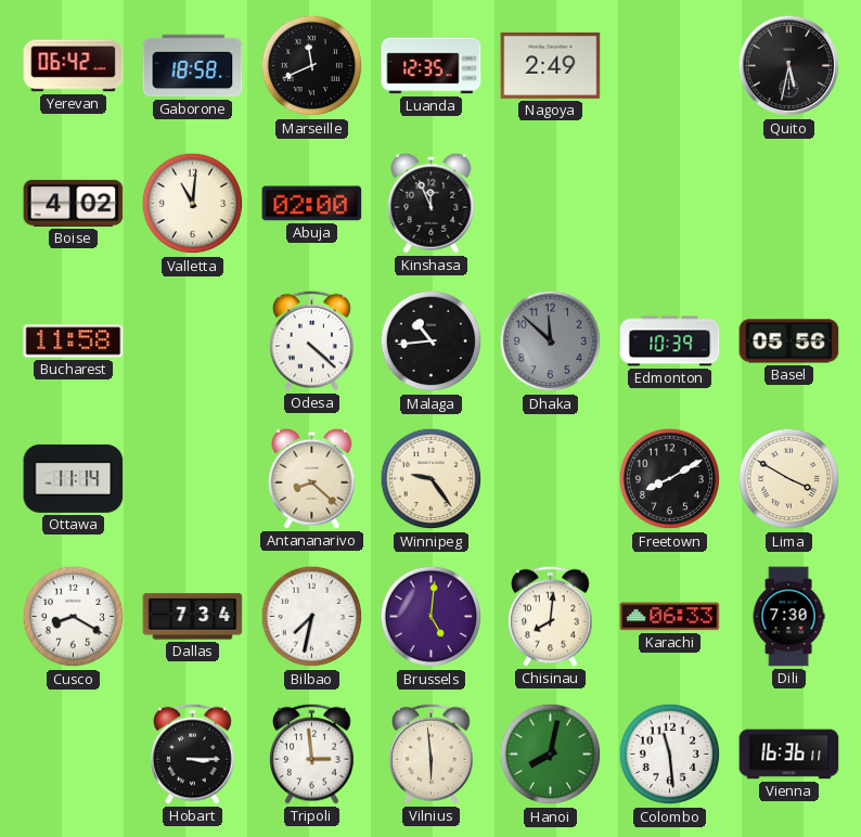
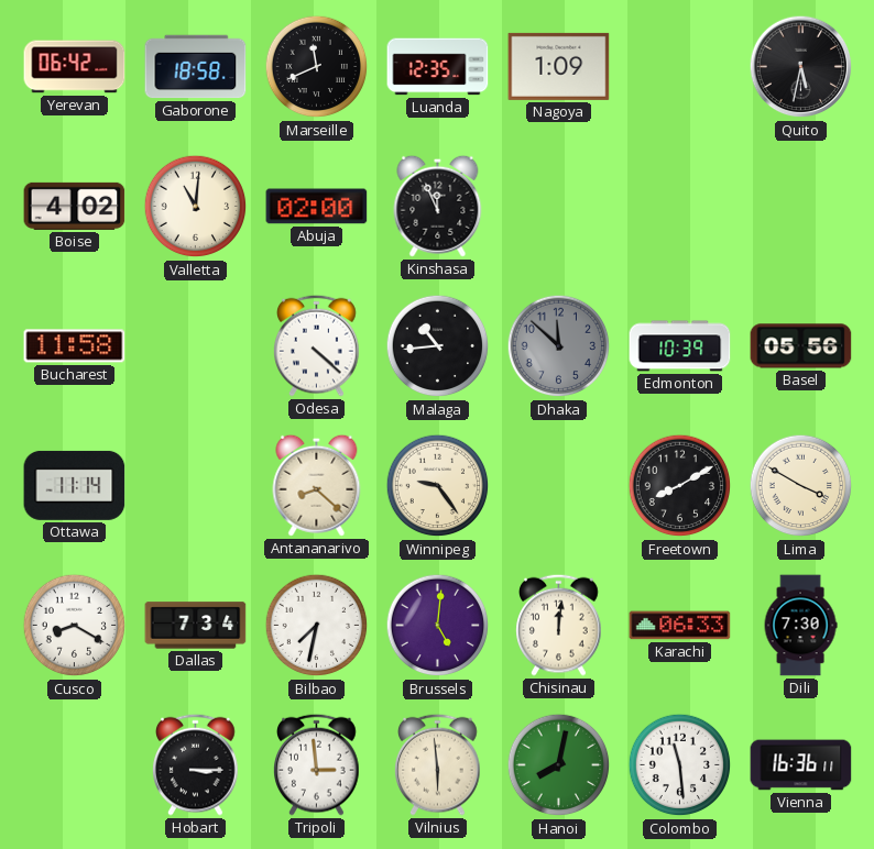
Nagoya: 2:49 -> 1:09 (559, 66)
Chisinau: 8:01 -> 12:01 (559, 625)
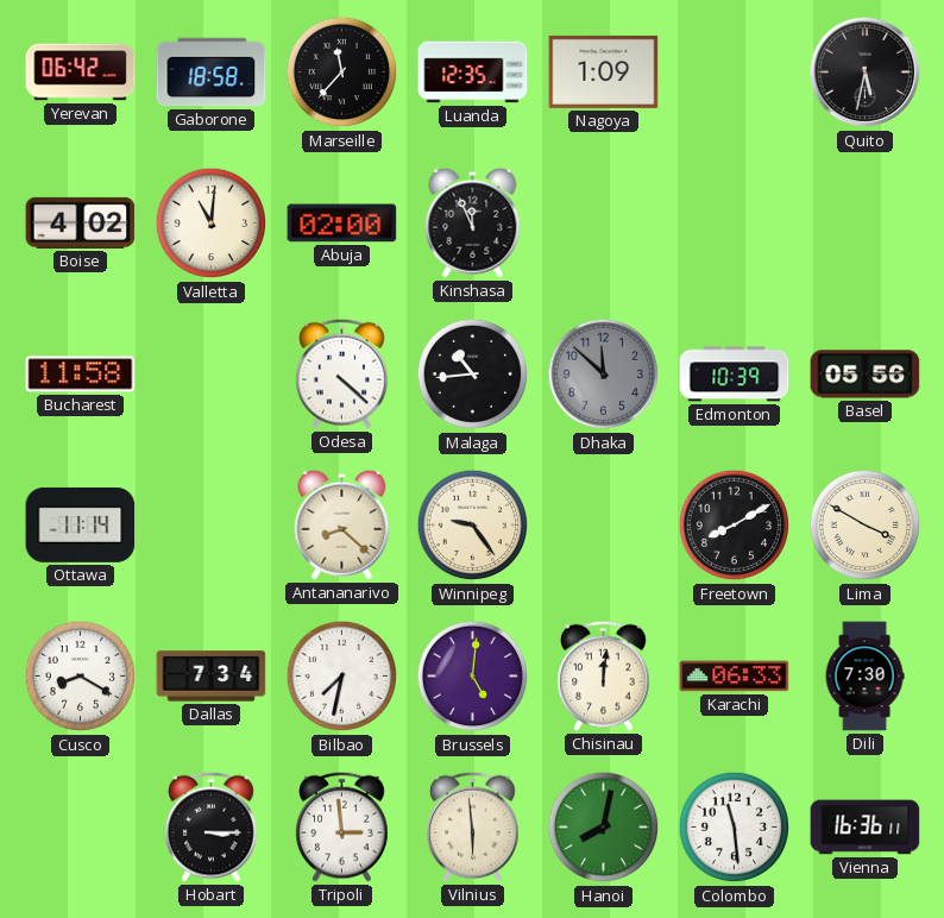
Marseille: 11:41 -> 11:37 (342, 73)
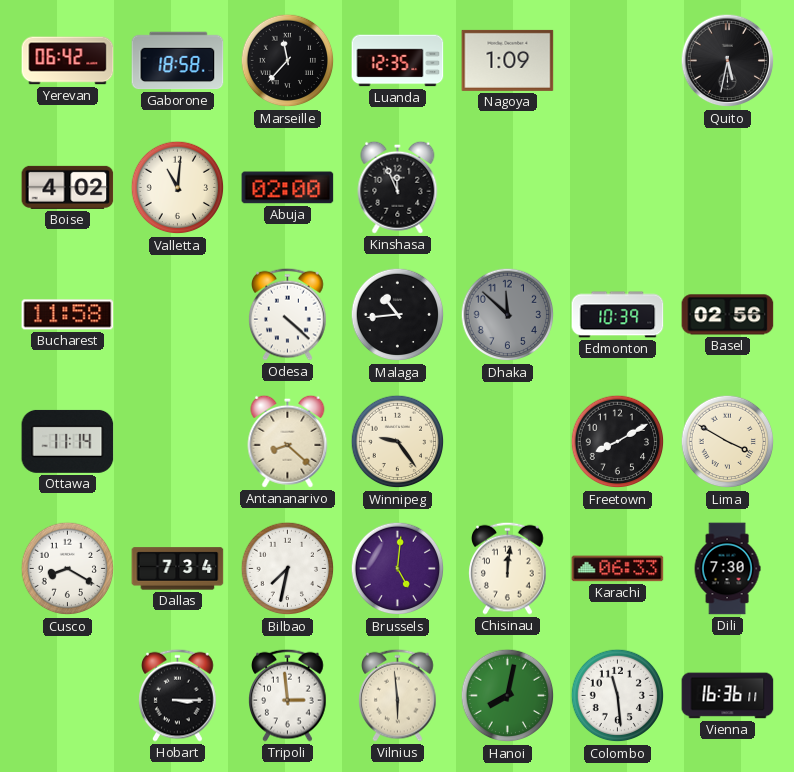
Basel: 05:56 -> 02:56 (728, 315)
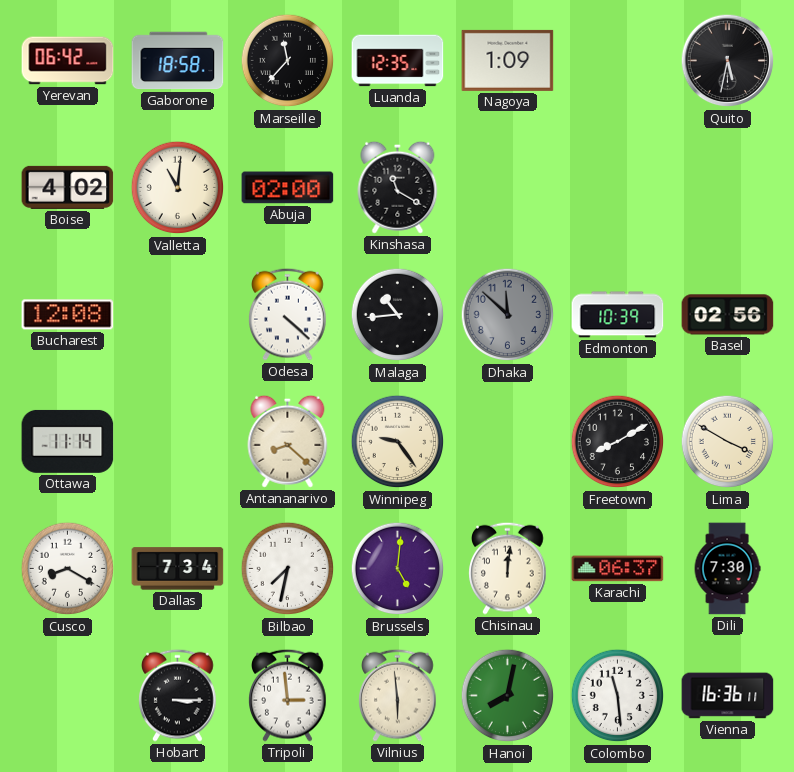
Kinshasa: 11:56 -> 11:20 (398, 187)
Bucharest: 11:58 -> 12:08 (68, 315)
Karachi: 06:33 -> 06:37 (618, 569)
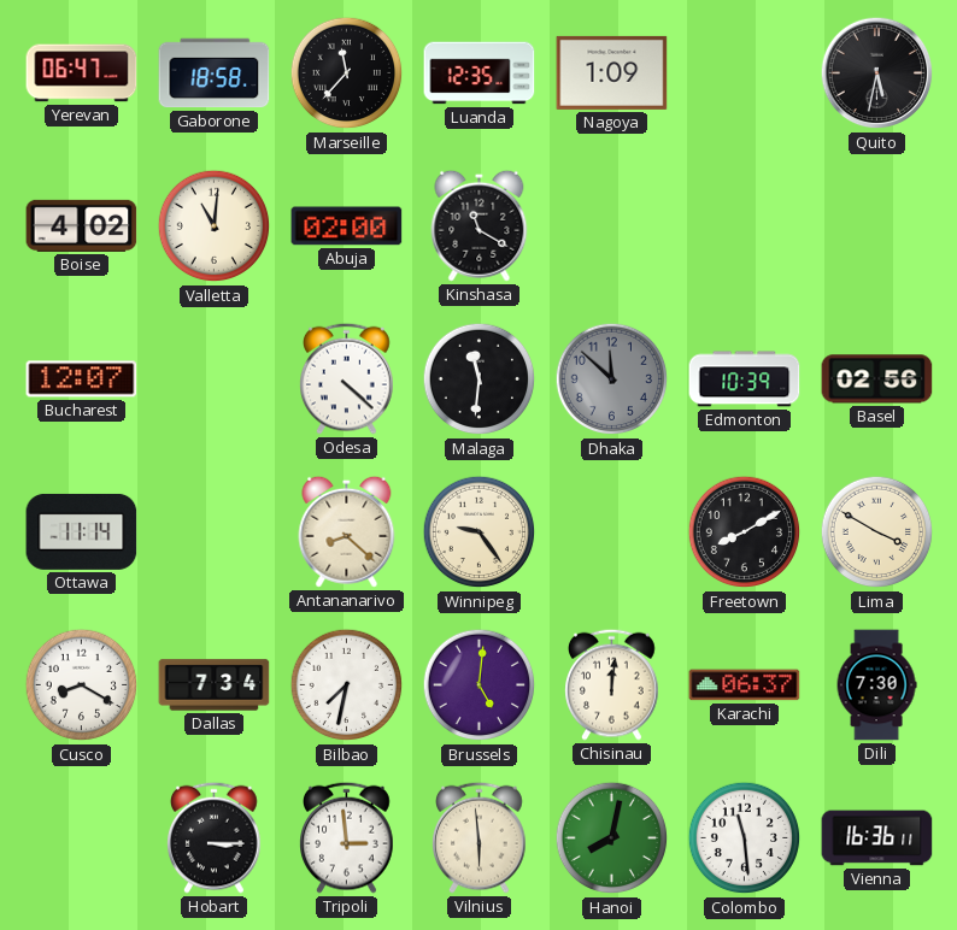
Yerevan: 06:42 -> 06:47 (82, 73)
Bucharest: 12:08 -> 12:07 (82, 379)
Malaga: 10:44 -> 11:31 (480, 379)
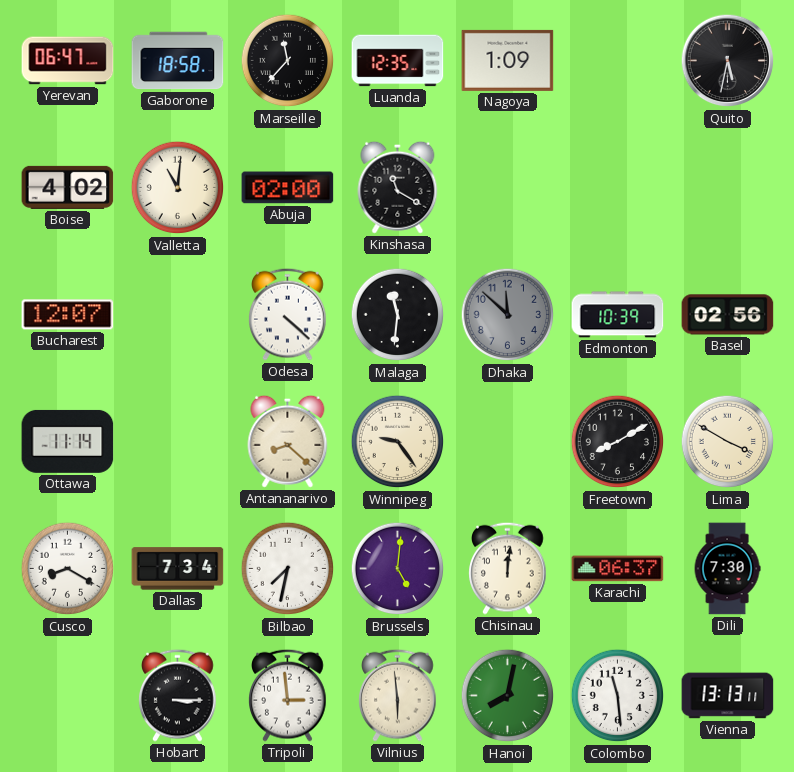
Vienna: 16:36 -> 13:13 (728, 696)
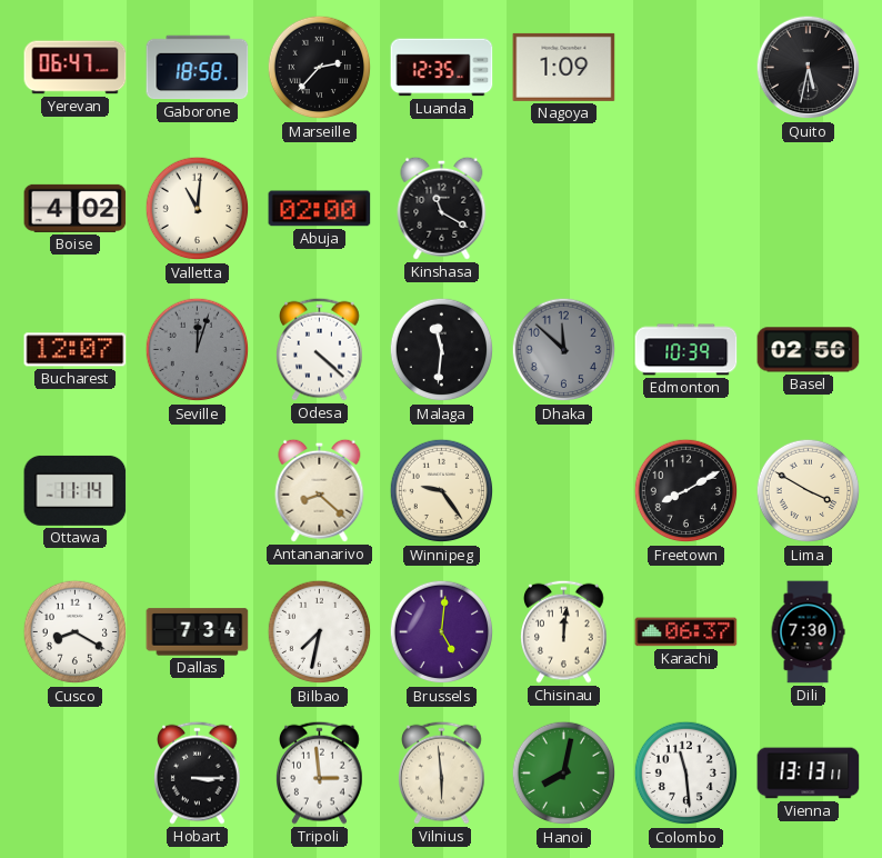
Marseille: 11:37 -> 2:37 (320, 68)
Seville: none -> 12:03 (198, 350)
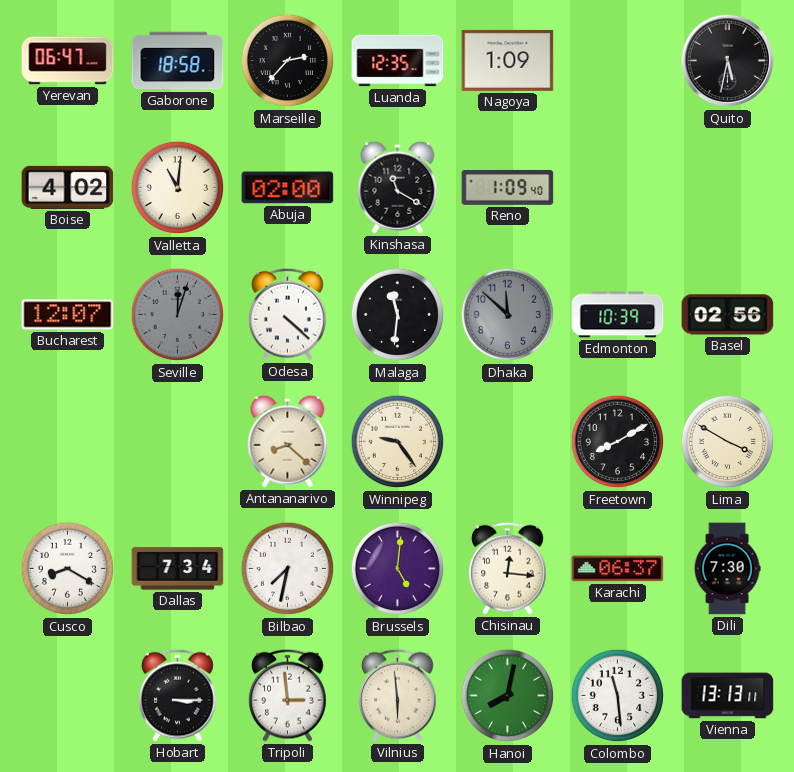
Reno: none -> 1:09 (508, 187)
Ottawa: 11:14 -> none (76, 490)
Chisinau: 12:01 -> 12:16 (508, 568)
